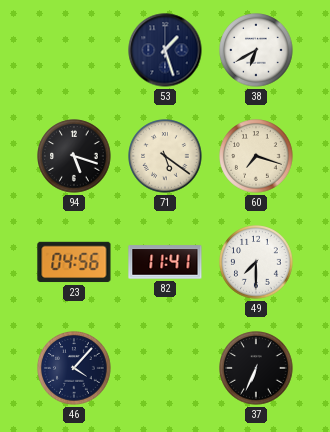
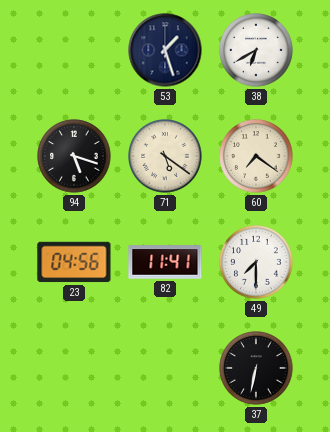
60: 7:18 -> 7:21 (256, 156)
46: 4:07 -> none (74, 368)
37: 6:34 -> 6:32 (256, 368)
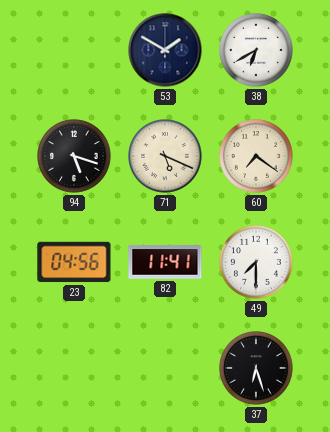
53: 1:27 -> 1:50 (165, 50)
71: 5:21 -> 5:19 (165, 156)
37: 6:32 -> 6:27 (256, 368)
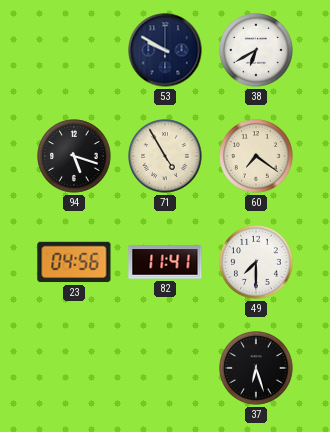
53: 1:50 -> 9:50 (165, 50)
71: 5:19 -> 4:55 (165, 156)
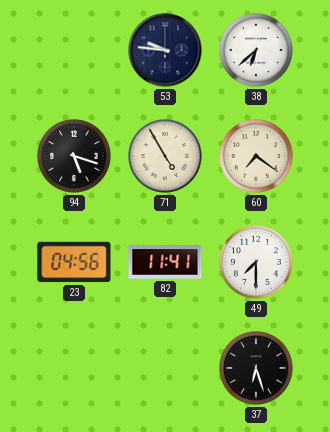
53: 9:50 -> 9:46 (165, 50)
38: 6:40 -> 6:38 (256, 50)
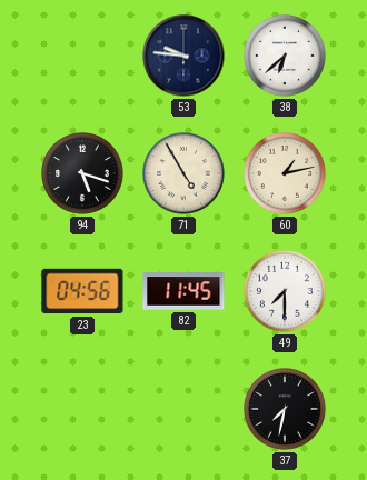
60: 7:21 -> 1:13 (285, 173)
82: 11:41 -> 11:45 (183, 291)
37: 6:27 -> 7:32 (285, 409)
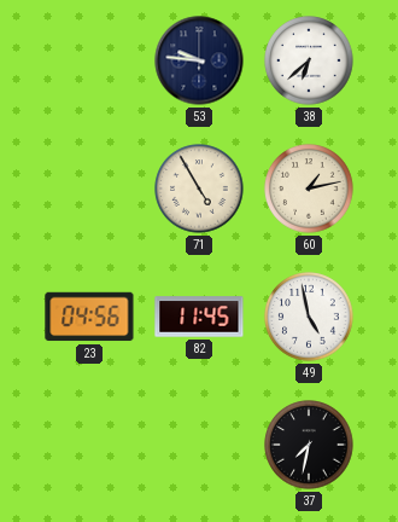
94: 5:18 -> none (82, 173)
49: 7:30 -> 4:58 (309, 317)
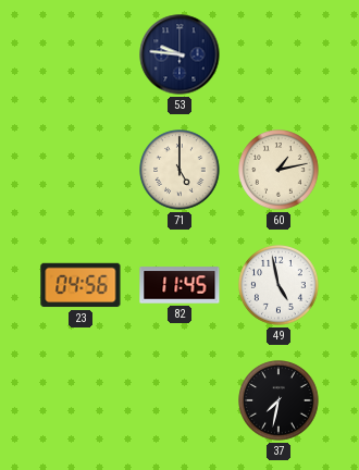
38: 6:38 -> none (309, 60)
71: 4:55 -> 5:00 (179, 170)
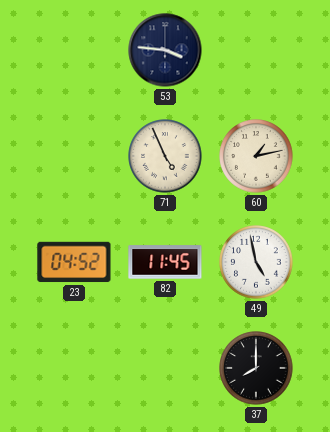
53: 9:46 -> 3:46 (165, 50)
71: 5:00 -> 4:56 (165, 156)
23: 04:56 -> 04:52 (74, 262)
37: 7:32 -> 8:00 (256, 368)
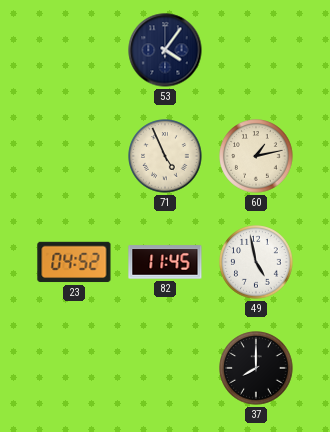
53: 3:46 -> 4:06 (165, 50)
